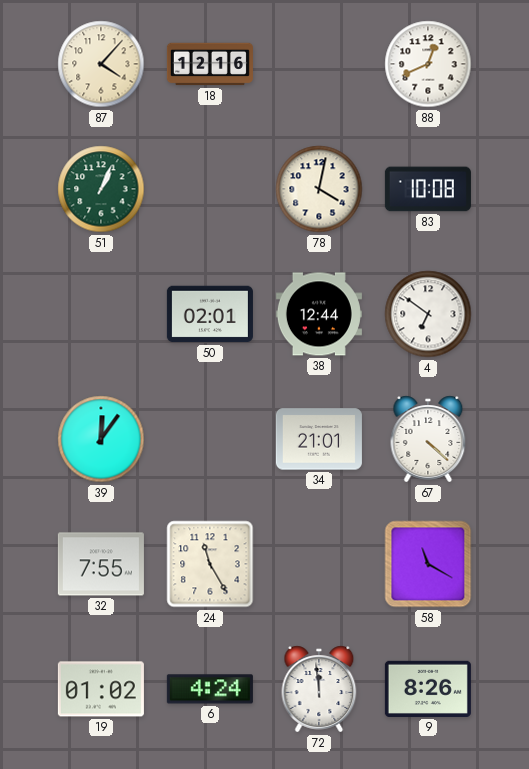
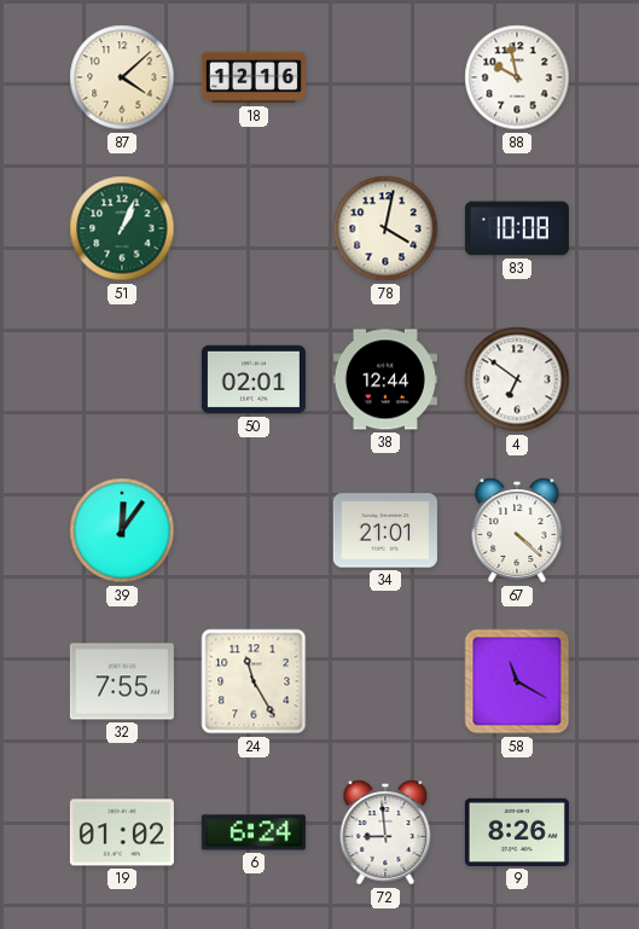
87: 4:07 -> 4:08 (122, 77)
88: 12:41 -> 9:58 (517, 77)
6: 4:24 -> 6:24 (254, 832)
72: 11:59 -> 8:59 (385, 832)
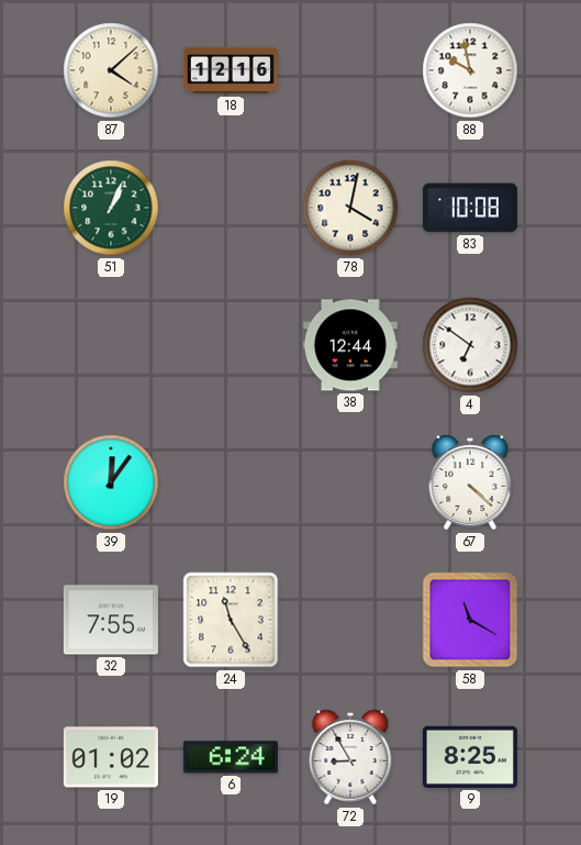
50: 02:01 -> none (254, 379)
34: 21:01 -> none (385, 530)
72: 8:59 -> 8:55 (350, 757)
9: 8:26 -> 8:25 (470, 757)
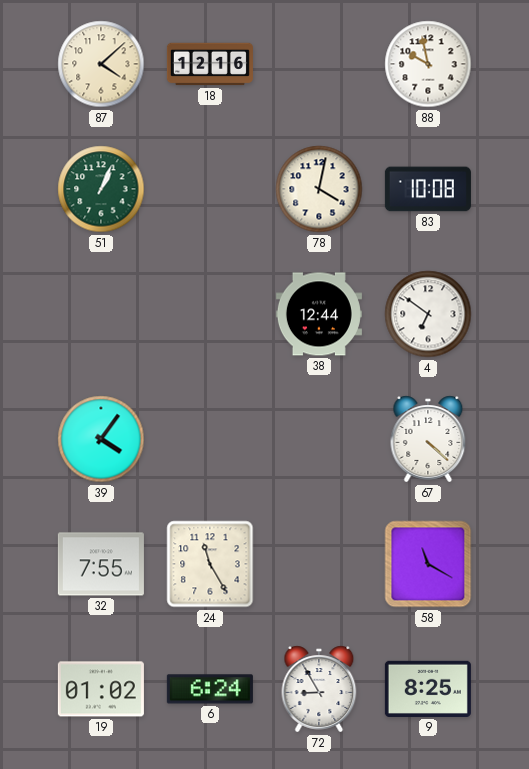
39: 12:06 -> 4:06 (101, 439)
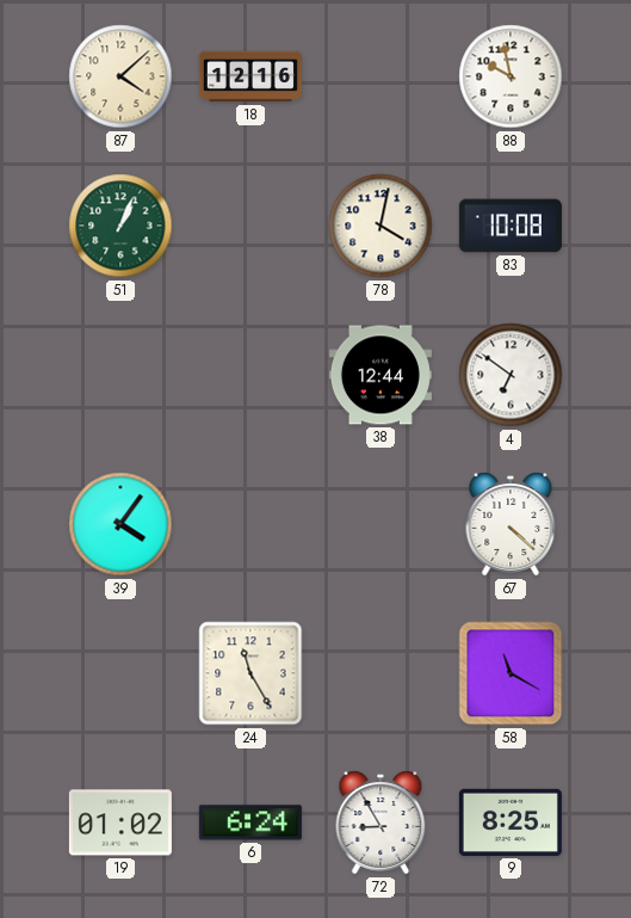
32: 7:55 -> none (101, 564)
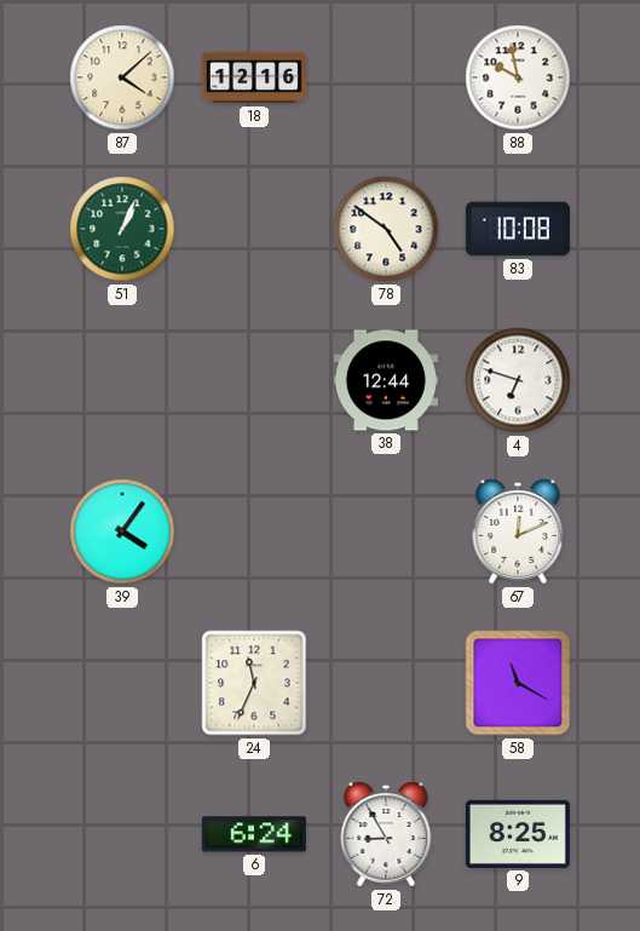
78: 4:02 -> 4:51 (386, 229)
4: 6:51 -> 6:48 (518, 380)
67: 4:22 -> 12:11 (518, 531)
24: 11:25 -> 11:34 (254, 683)
19: 01:02 -> none (120, 822)
